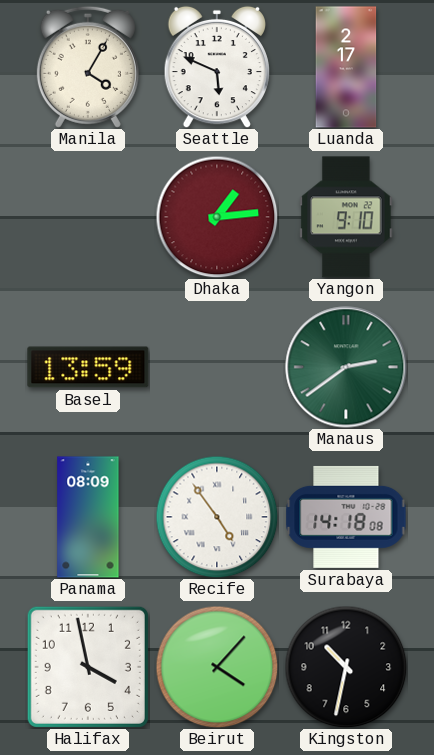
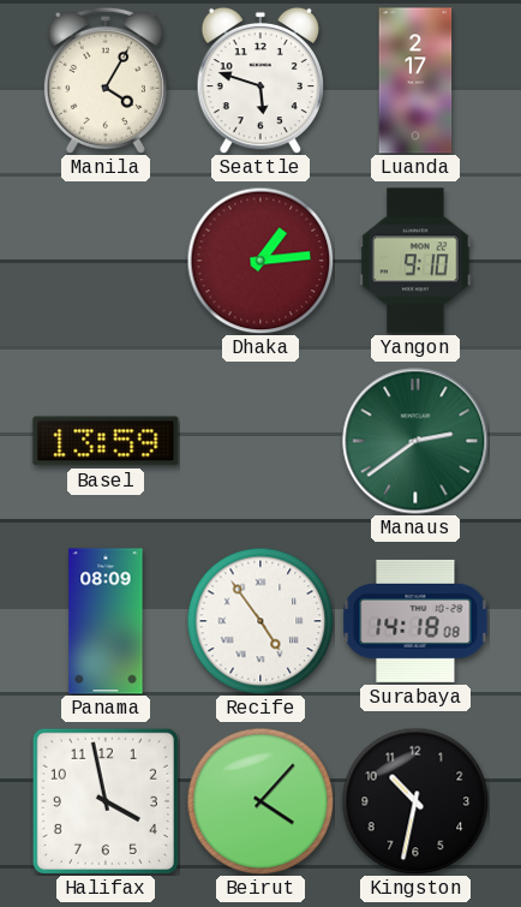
Seattle: 5:49 -> 5:48 (259, 80)
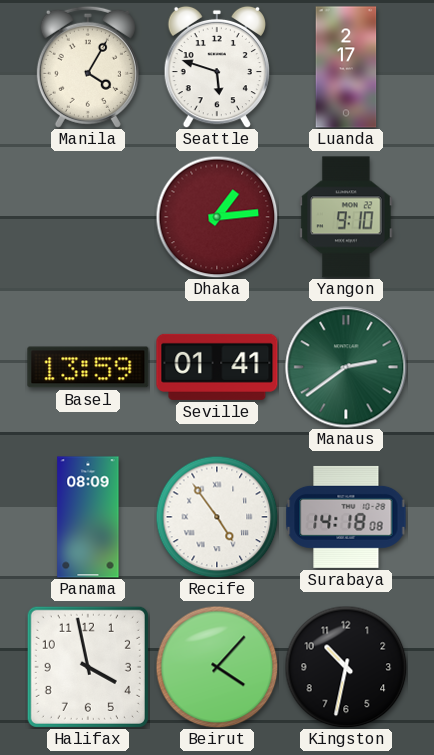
Seville: none -> 01:41 (217, 367)
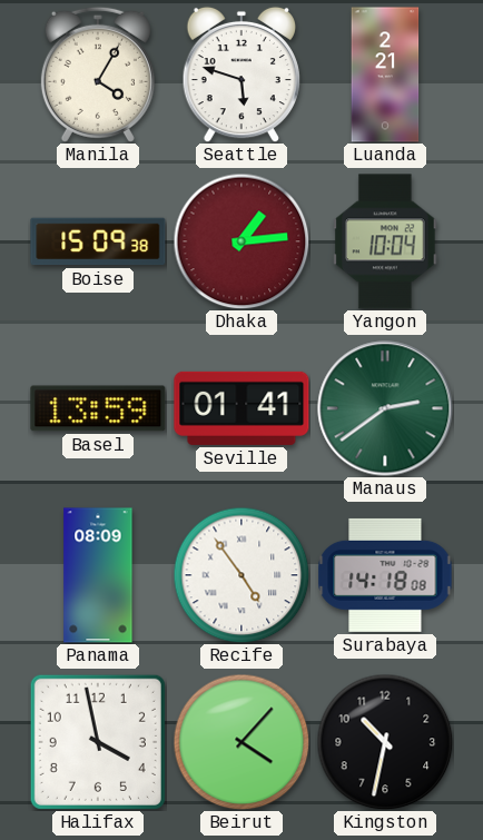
Luanda: 2:17 -> 2:21 (385, 75)
Boise: none -> 15:09 (98, 241)
Yangon: 9:10 -> 10:04 (385, 241)
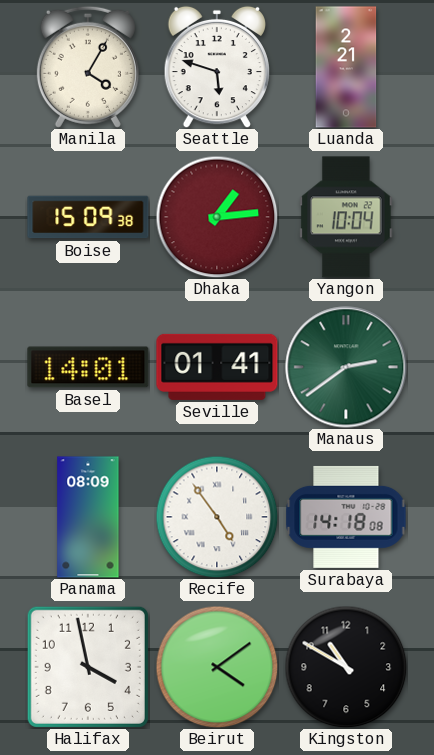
Basel: 13:59 -> 14:01 (88, 367)
Beirut: 4:07 -> 4:09 (217, 667)
Kingston: 10:32 -> 10:50 (346, 667)
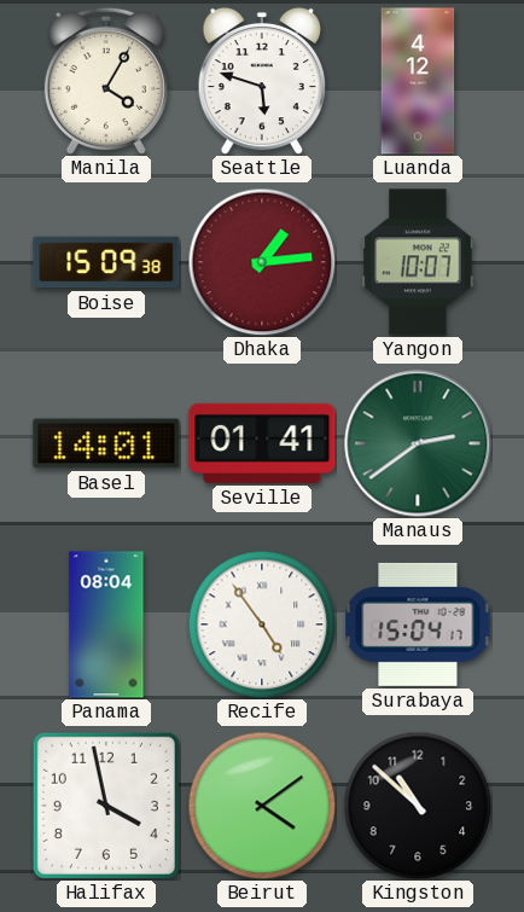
Luanda: 2:21 -> 4:12 (418, 81)
Yangon: 10:04 -> 10:07 (418, 262)
Panama: 08:09 -> 08:04 (106, 625)
Surabaya: 14:18 -> 15:04 (418, 625)
Kingston: 10:50 -> 10:52 (418, 806)
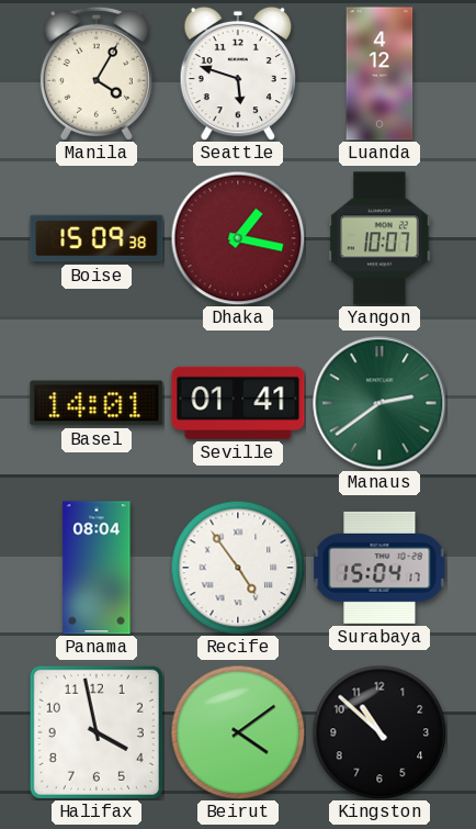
Dhaka: 1:14 -> 1:17 (238, 238)
